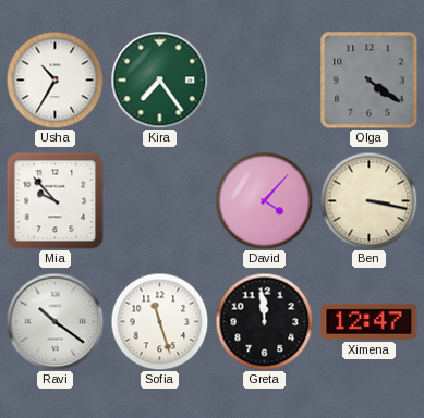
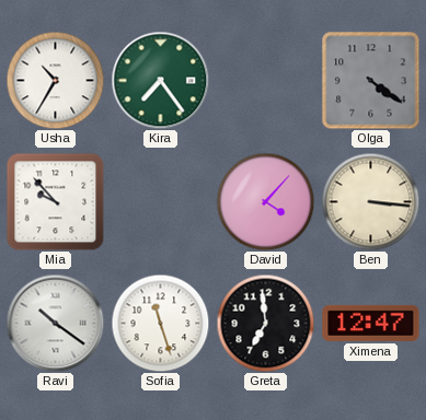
Ben: 3:17 -> 3:16 (370, 201)
Greta: 11:59 -> 6:59 (265, 323)
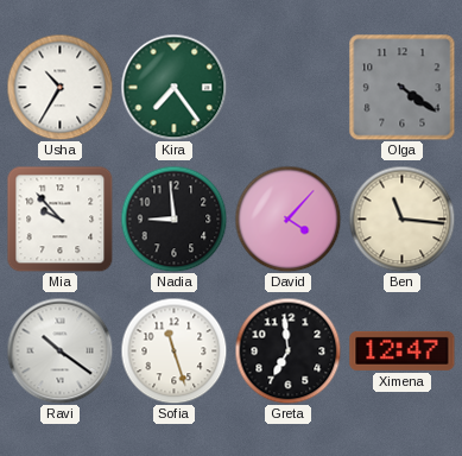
Nadia: none -> 8:59 (173, 218)
Ben: 3:16 -> 11:16 (401, 218)
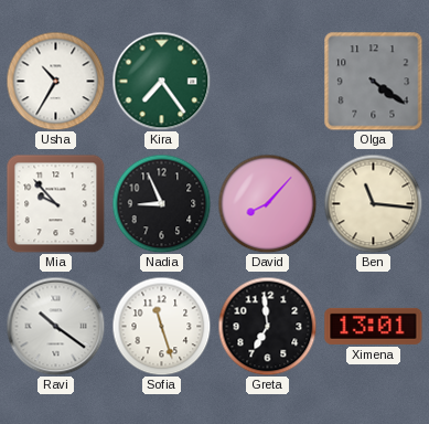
Nadia: 8:59 -> 8:56 (161, 203)
David: 4:07 -> 8:07 (267, 203)
Ximena: 12:47 -> 13:01 (374, 326)
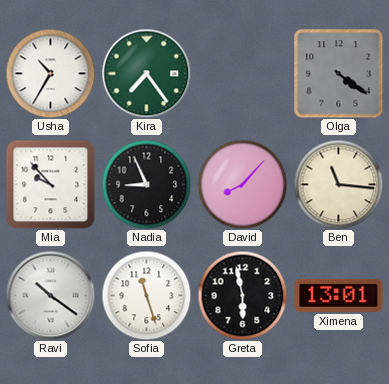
Greta: 6:59 -> 5:58 (242, 295)
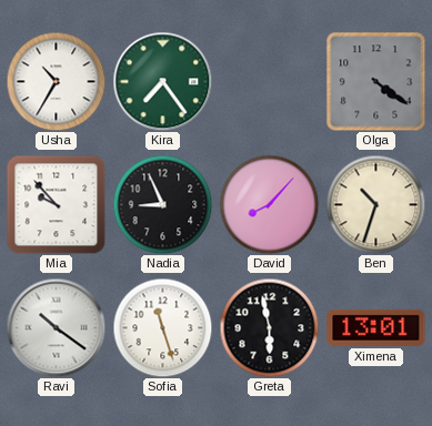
Ben: 11:16 -> 10:33 (375, 204)
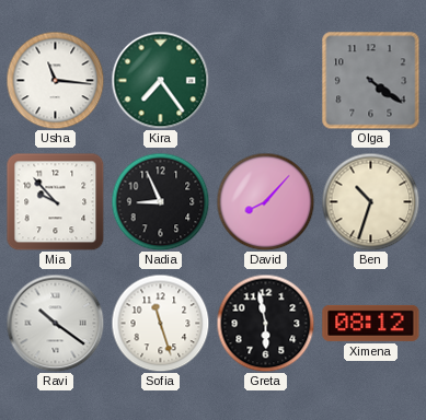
Usha: 10:35 -> 11:16 (55, 80)
Ximena: 13:01 -> 08:12 (371, 323)
